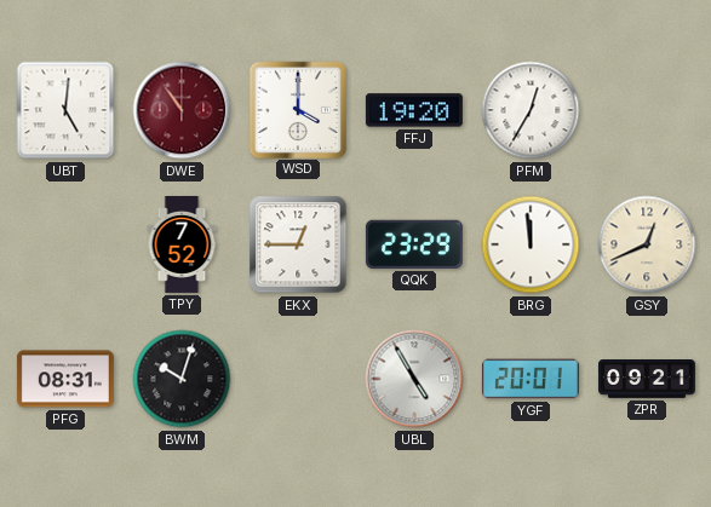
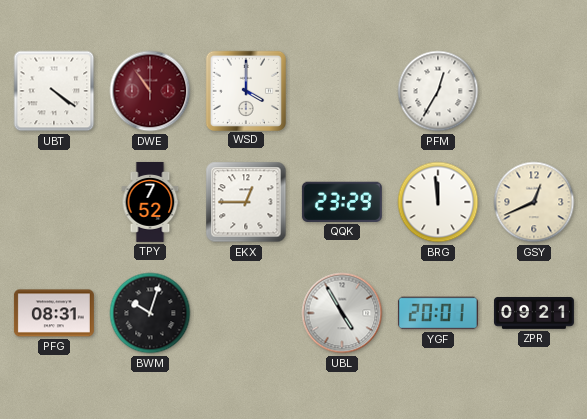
UBT: 5:01 -> 4:21 (54, 91)
FFJ: 19:20 -> none (414, 110)
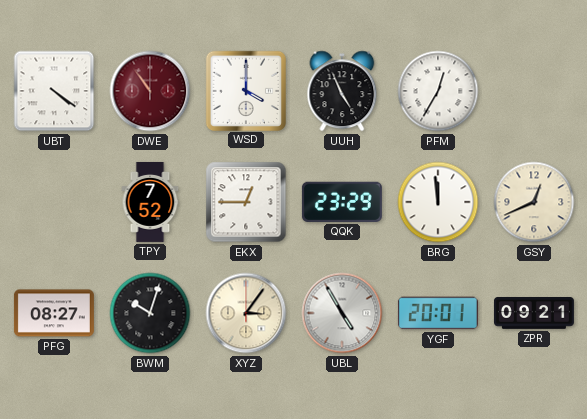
UUH: none -> 4:56 (342, 91)
PFG: 08:31 -> 08:27 (54, 313)
XYZ: none -> 3:06 (246, 313)
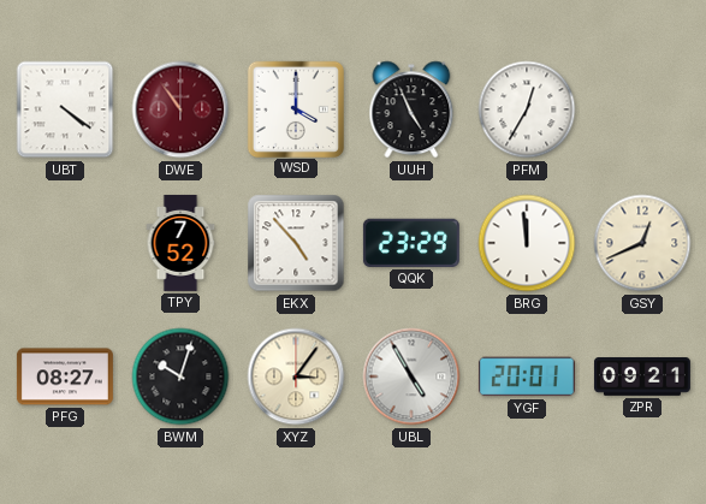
EKX: 12:45 -> 4:53 (296, 243)
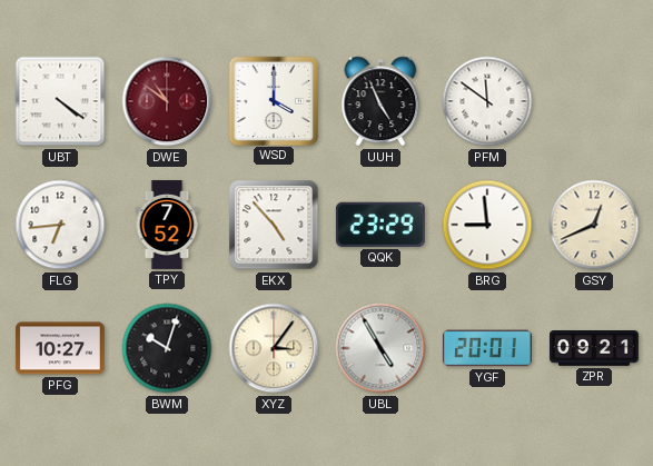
DWE: 10:54 -> 10:51 (167, 101)
PFM: 12:35 -> 11:51 (487, 101)
FLG: none -> 6:44 (60, 225)
BRG: 11:59 -> 8:59 (487, 225)
PFG: 08:27 -> 10:27 (60, 348)
